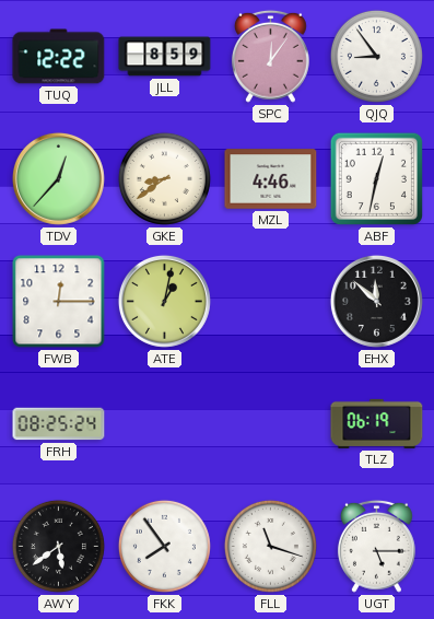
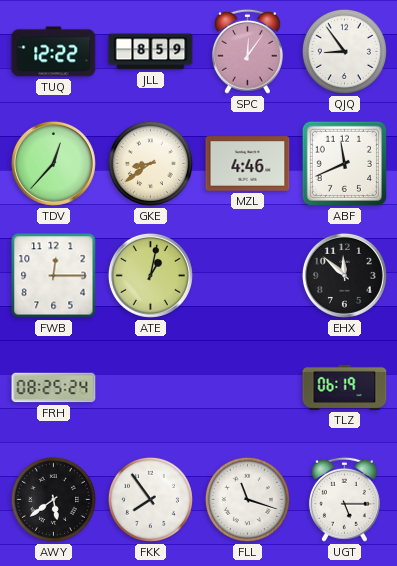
ABF: 12:32 -> 11:41 (344, 163)
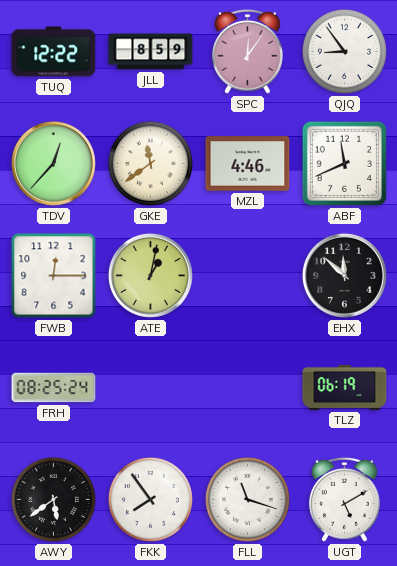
GKE: 8:39 -> 11:39 (150, 163)
UGT: 5:15 -> 5:10 (344, 499)
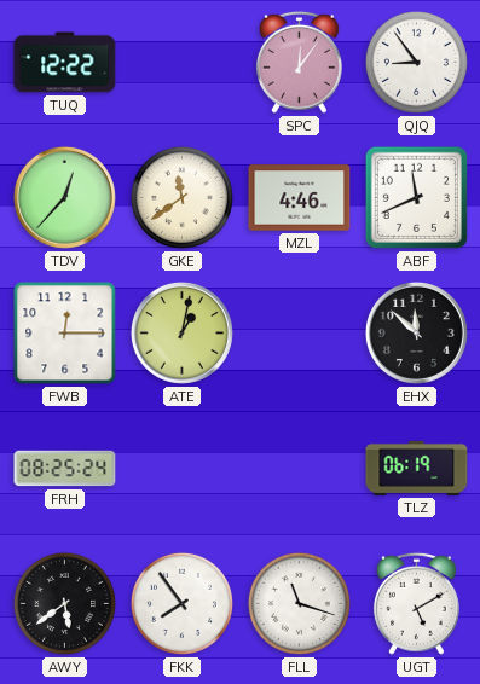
JLL: 8:59 -> none (151, 52)
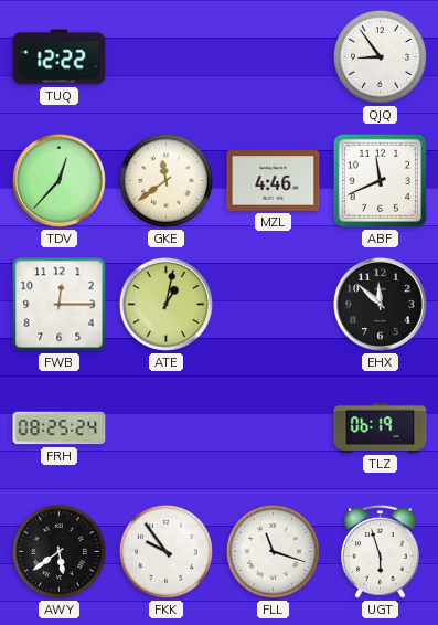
SPC: 12:06 -> none (299, 62)
FKK: 7:54 -> 9:54 (165, 551)
UGT: 5:10 -> 5:57 (380, 551)
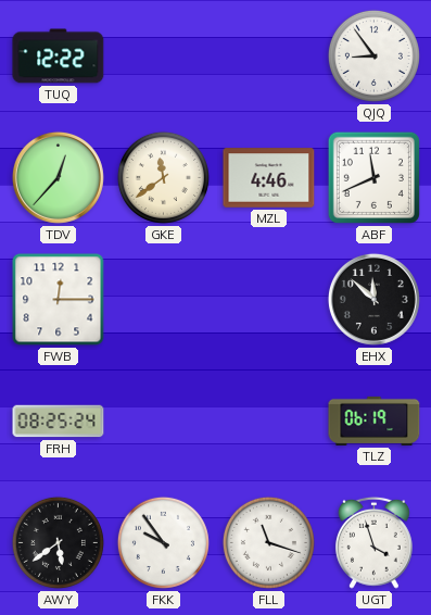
ATE: 1:02 -> none (165, 304)
UGT: 5:57 -> 3:57 (373, 542)
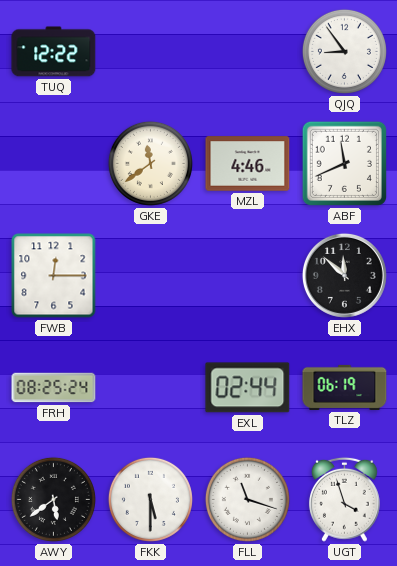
TDV: 12:37 -> none (58, 177)
EXL: none -> 02:44 (248, 388)
FKK: 9:54 -> 5:30 (150, 499)
